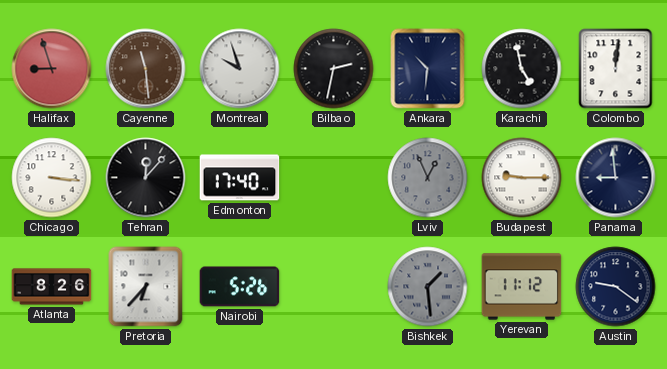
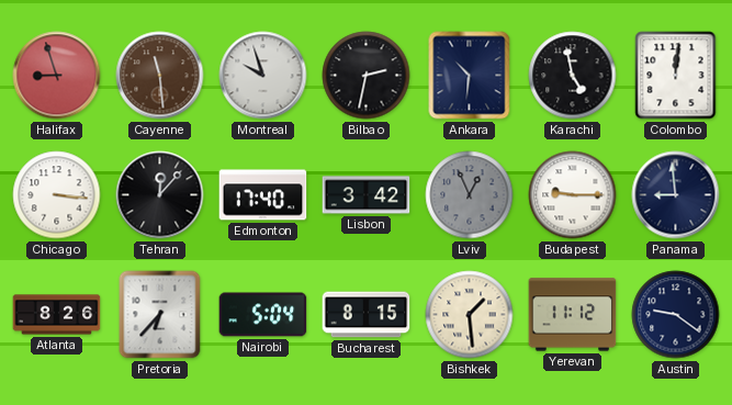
Lisbon: none -> 3:42 (367, 195)
Nairobi: 5:26 -> 5:04 (263, 315)
Bucharest: none -> 8:15 (367, 315)
Bishkek dial: grey -> cream (470, 315)
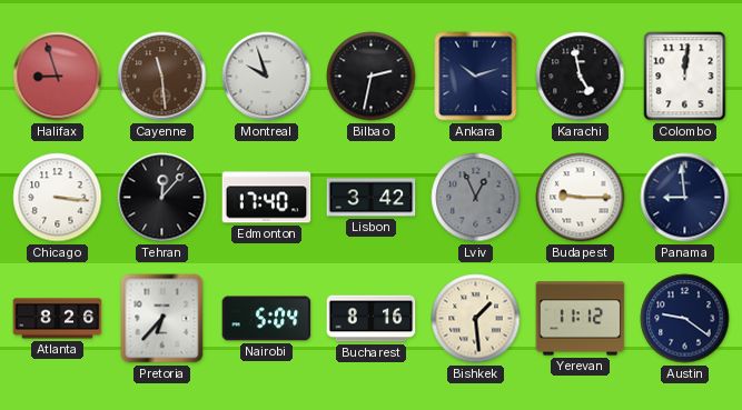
Ankara: 10:31 -> 10:12 (476, 77)
Bucharest: 8:15 -> 8:16 (372, 319)
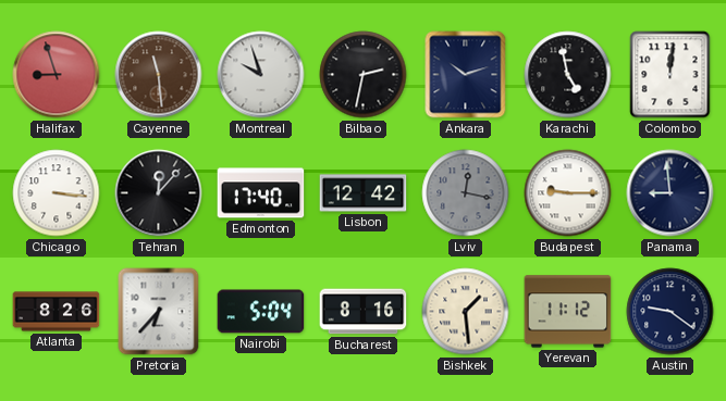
Lisbon: 3:42 -> 12:42 (364, 193)
Lviv: 12:56 -> 12:17 (466, 193)
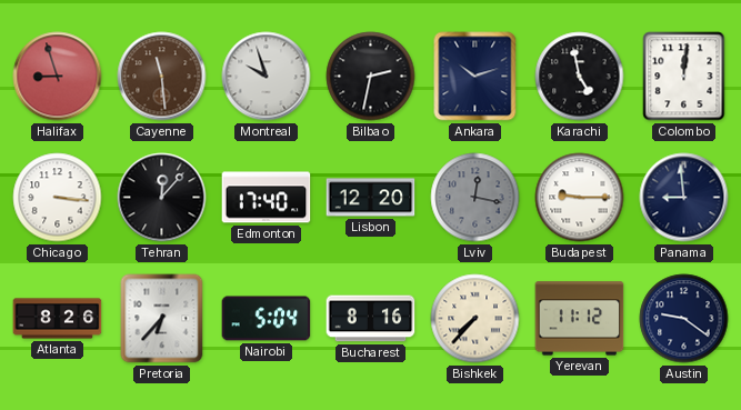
Lisbon: 12:42 -> 12:20 (371, 198)
Bishkek: 1:29 -> 7:37 (475, 319)
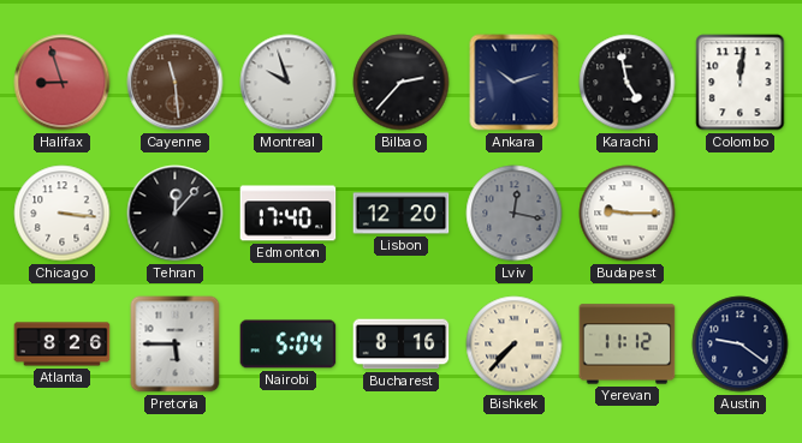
Bilbao: 2:32 -> 2:37 (402, 83)
Panama: 8:59 -> none (684, 198)
Pretoria: 6:37 -> 5:45 (176, 345)
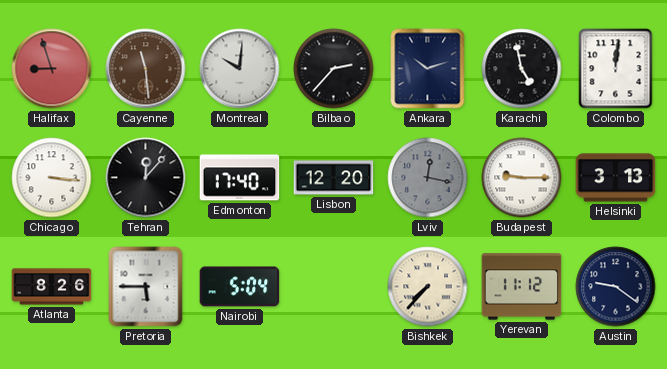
Montreal: 9:57 -> 10:01 (240, 69)
Helsinki: none -> 3:13 (616, 178)
Bucharest: 8:16 -> none (402, 345)
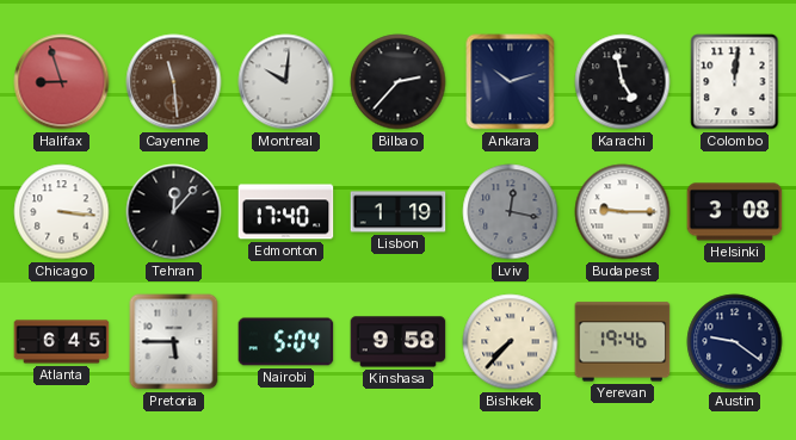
Lisbon: 12:20 -> 1:19 (399, 212)
Helsinki: 3:13 -> 3:08 (735, 212)
Atlanta: 8:26 -> 6:45 (62, 342)
Kinshasa: none -> 9:58 (399, 342)
Yerevan: 11:12 -> 19:46 (623, 342)
